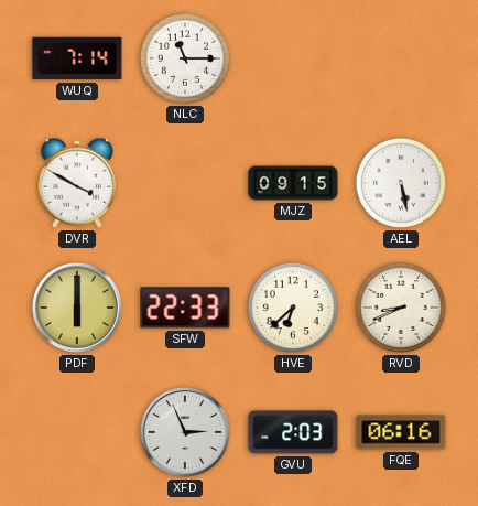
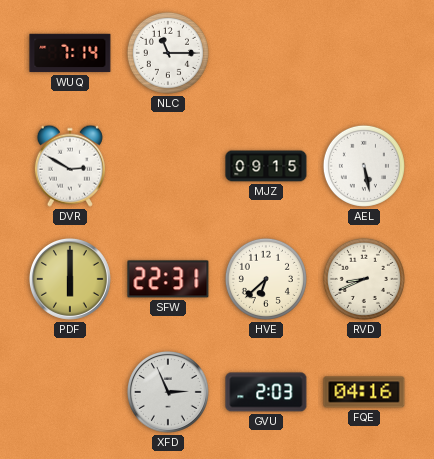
DVR: 3:50 -> 2:50 (70, 166)
SFW: 22:33 -> 22:31 (168, 279)
FQE: 06:16 -> 04:16 (364, 392)
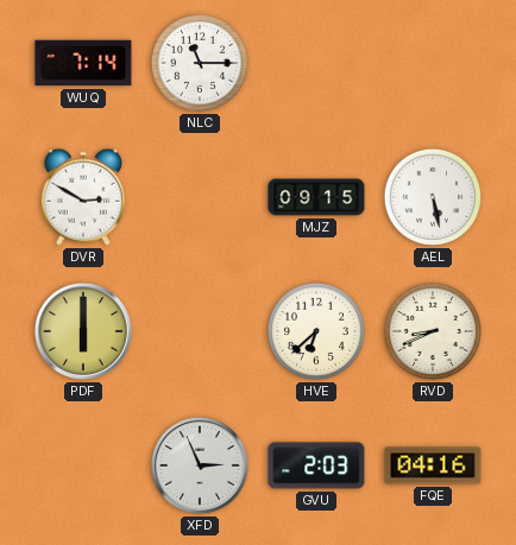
SFW: 22:31 -> none (168, 279)
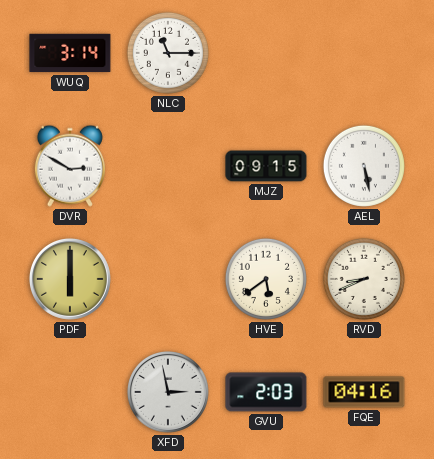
WUQ: 7:14 -> 3:14 (70, 53)
HVE: 6:38 -> 5:39 (266, 279)
XFD: 2:56 -> 2:58 (168, 392)
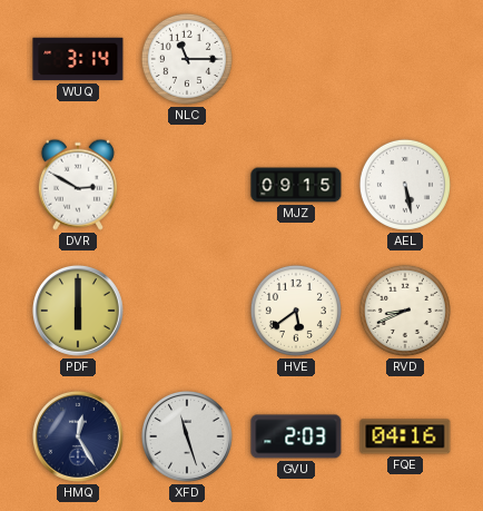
HMQ: none -> 12:25 (78, 436)
XFD: 2:58 -> 11:27 (187, 436)
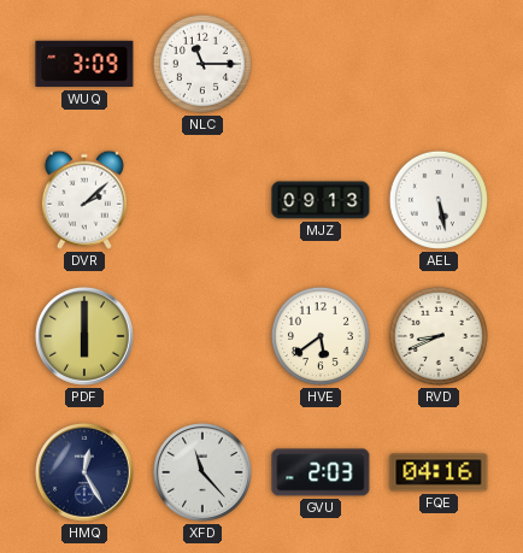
WUQ: 3:14 -> 3:09 (84, 64)
DVR: 2:50 -> 2:08 (84, 200)
MJZ: 09:15 -> 09:13 (321, 200)
XFD: 11:27 -> 11:23 (202, 472)
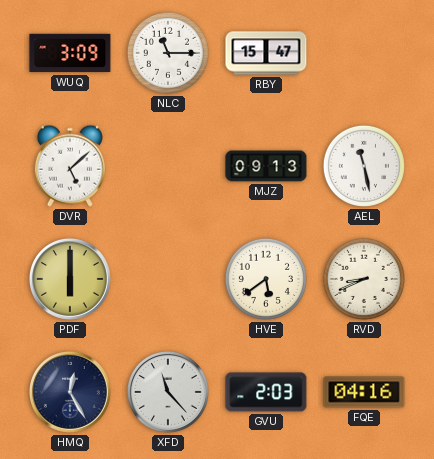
RBY: none -> 15:47 (266, 53)
DVR: 2:08 -> 5:08 (70, 166)
AEL: 5:28 -> 11:28 (364, 166)
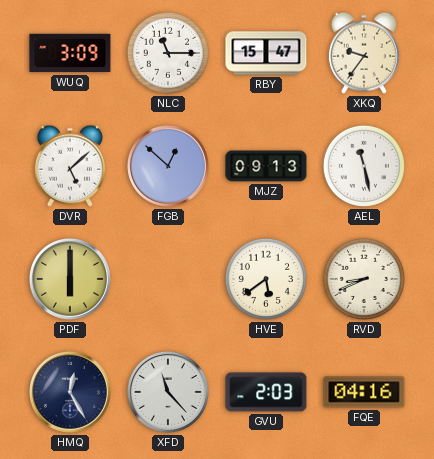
XKQ: none -> 9:36 (364, 53)
FGB: none -> 12:52 (168, 166)
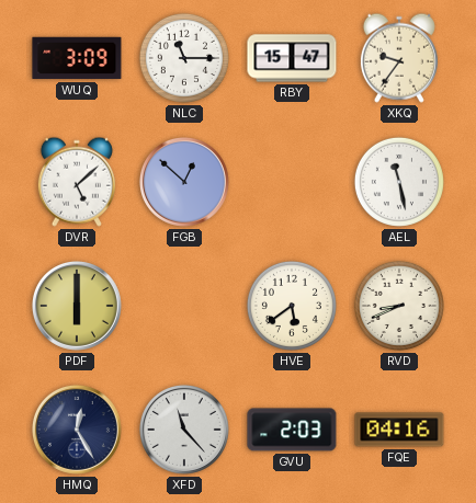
MJZ: 09:13 -> none (266, 166)
